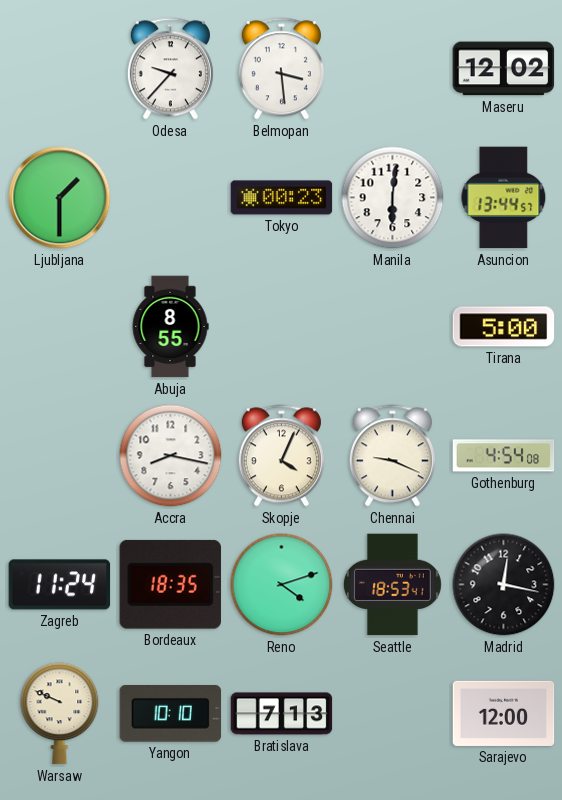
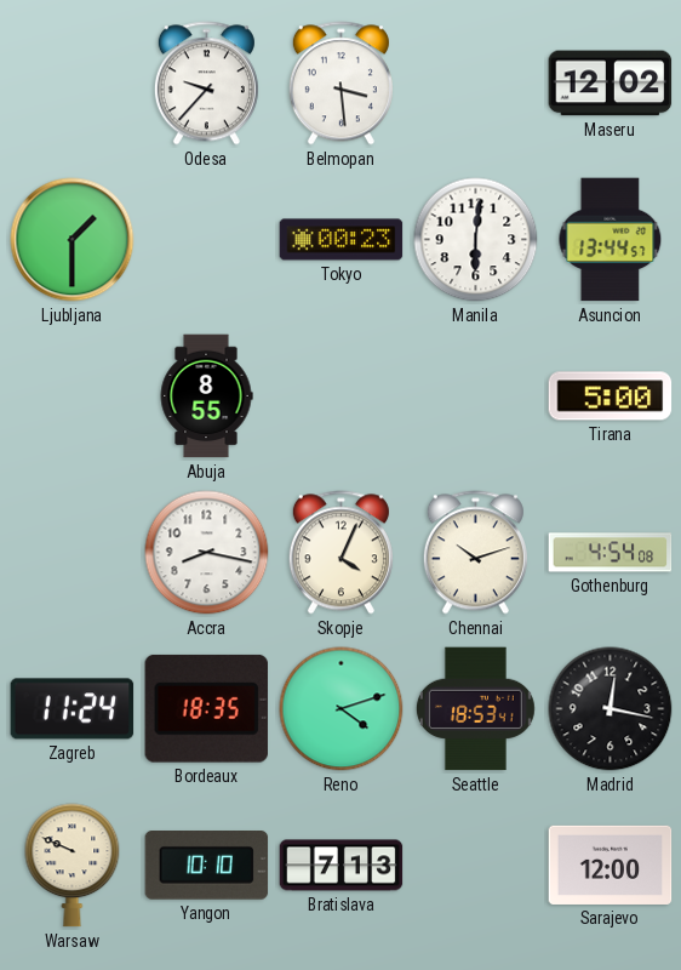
Chennai: 9:19 -> 10:12 (475, 553)
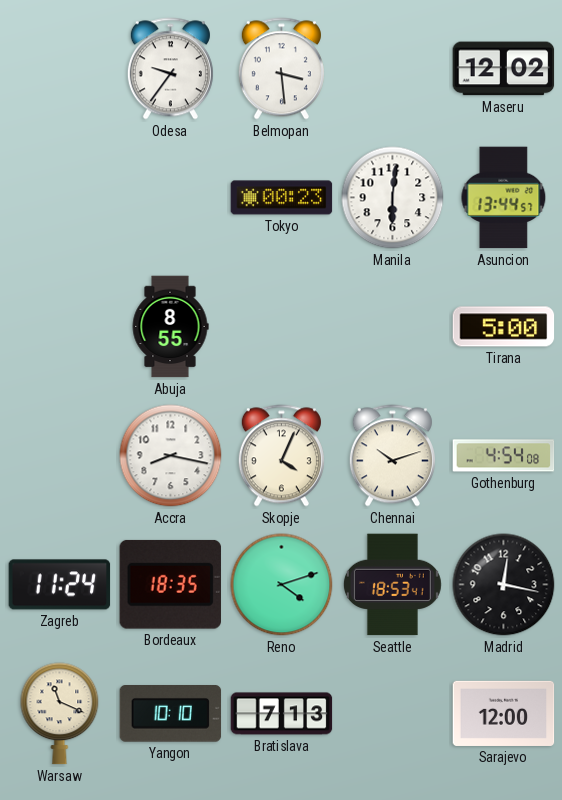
Odesa: 9:37 -> 9:36 (170, 69)
Ljubljana: 1:30 -> none (73, 240)
Warsaw: 9:49 -> 11:19 (60, 714)
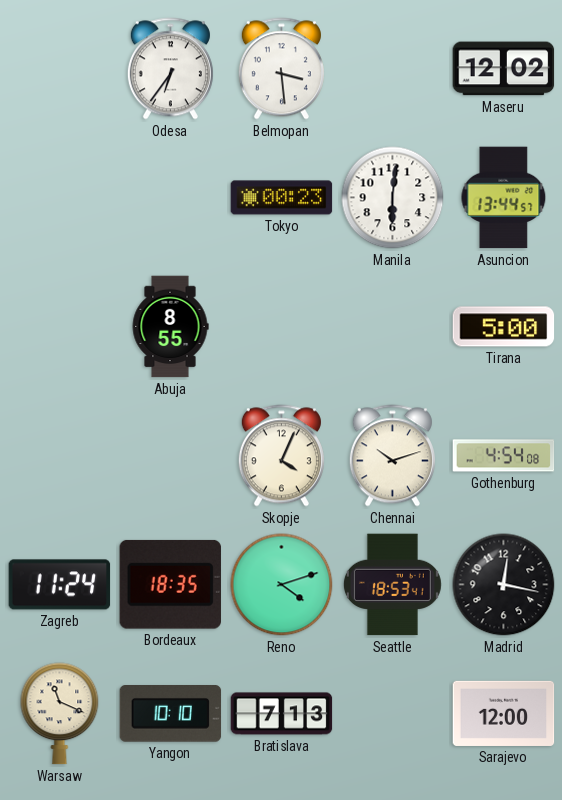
Odesa: 9:36 -> 6:36 (170, 69)
Accra: 8:17 -> none (171, 456)
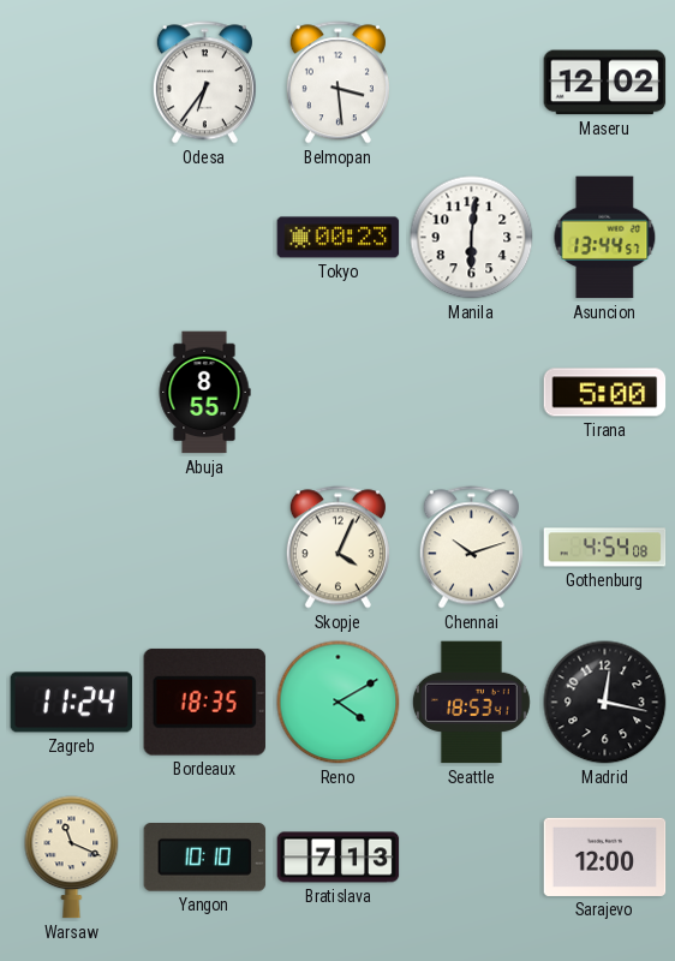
Reno: 4:12 -> 4:10 (339, 703)
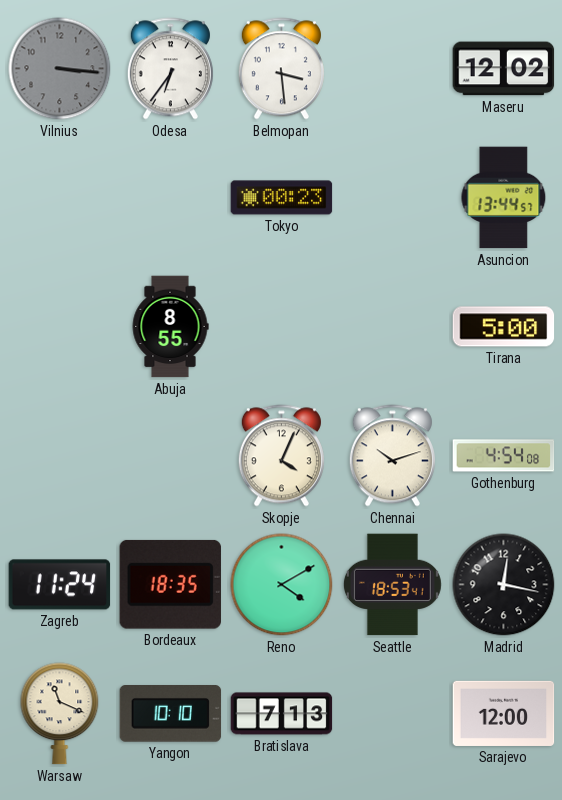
Vilnius: none -> 3:16 (60, 69)
Manila: 6:01 -> none (472, 238)
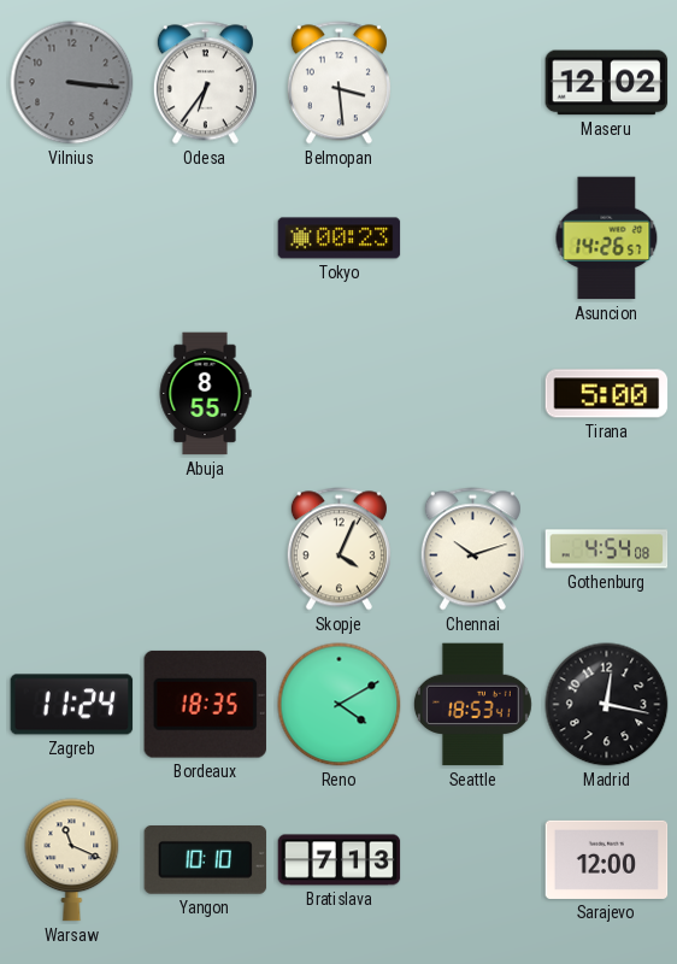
Asuncion: 13:44 -> 14:26 (607, 239)
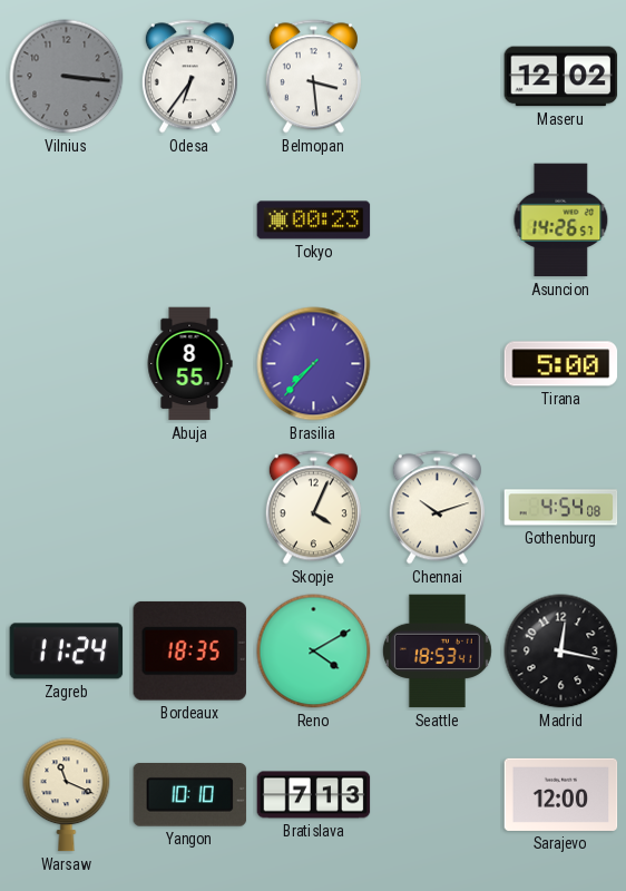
Brasilia: none -> 7:37 (314, 364)
